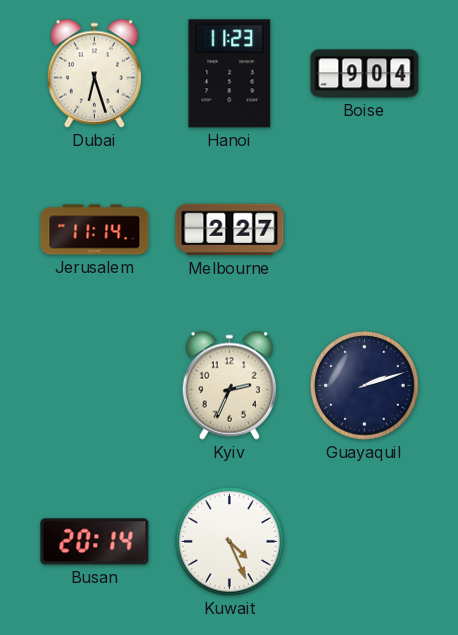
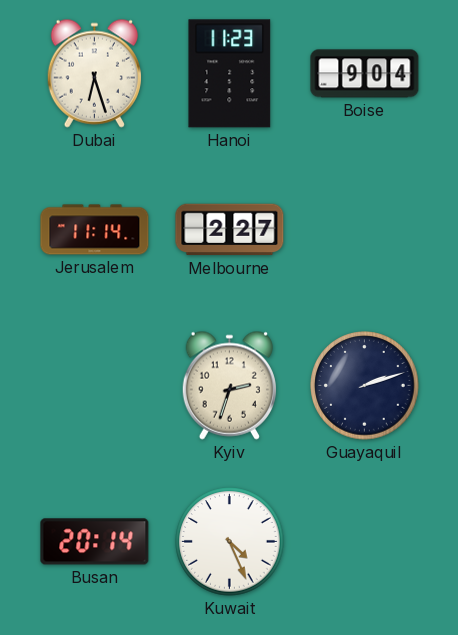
Kyiv: 2:34 -> 2:33 (229, 385)
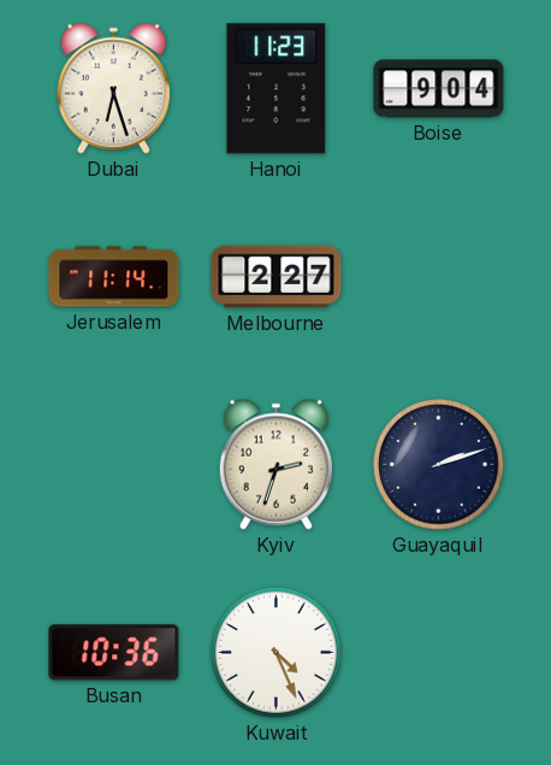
Busan: 20:14 -> 10:36 (114, 653)
